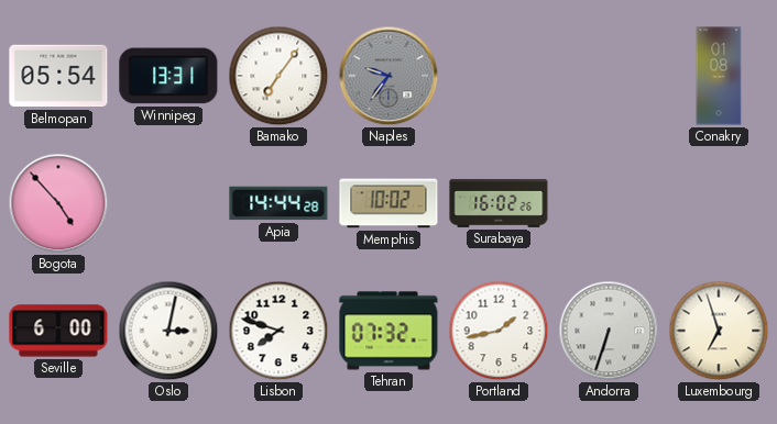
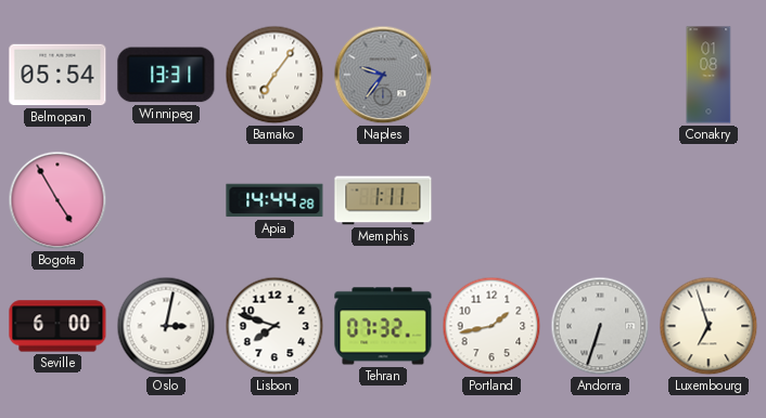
Bogota: 4:53 -> 4:55 (58, 200)
Memphis: 10:02 -> 1:11 (383, 200)
Surabaya: 16:02 -> none (499, 203)
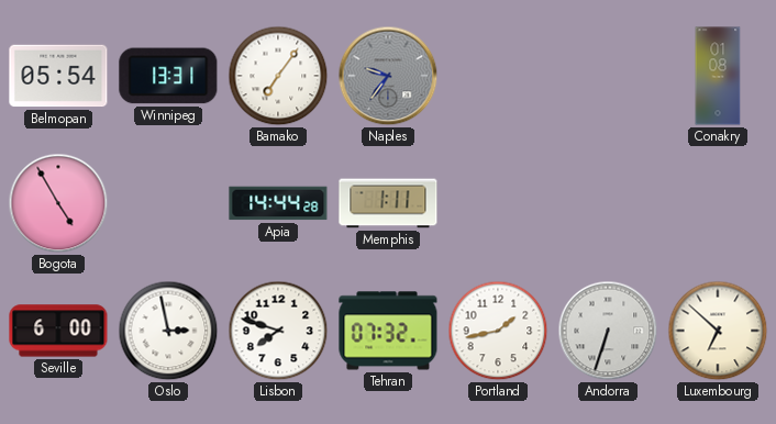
Oslo: 3:02 -> 2:58 (168, 331)
Luxembourg: 6:57 -> 6:52 (718, 331)
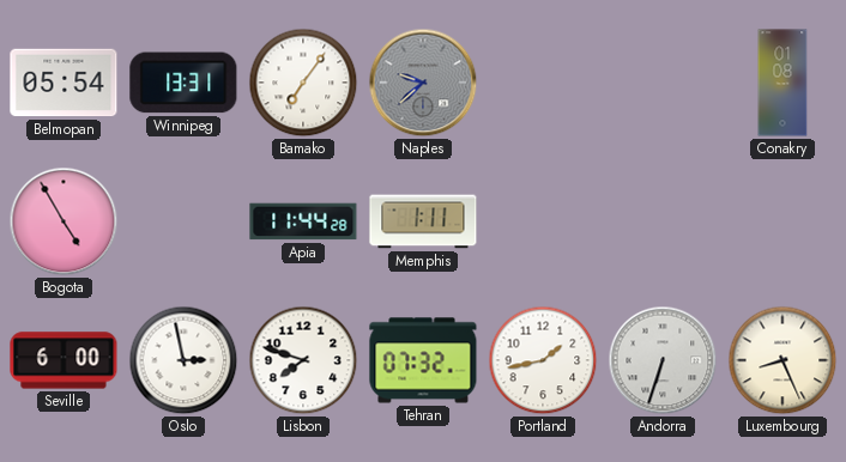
Naples: 9:36 -> 9:38 (423, 83)
Apia: 14:44 -> 11:44 (303, 221)
Luxembourg: 6:52 -> 8:26 (782, 360)
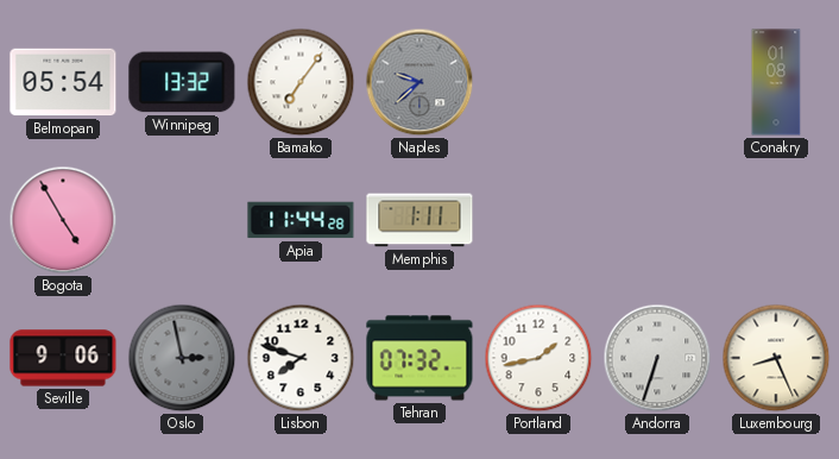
Winnipeg: 13:31 -> 13:32 (182, 82)
Seville: 6:00 -> 9:06 (63, 358)
Oslo dial: white -> grey (182, 358)
